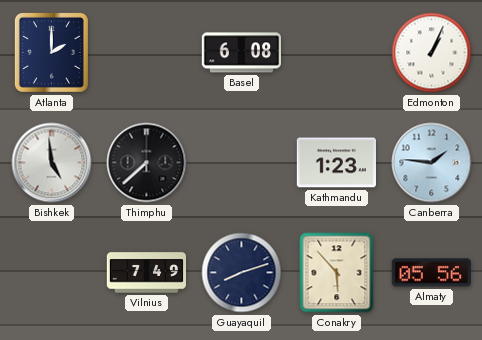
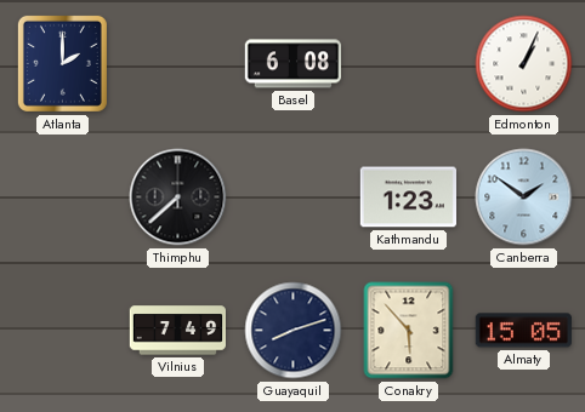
Bishkek: 4:59 -> none (52, 163)
Canberra: 1:46 -> 1:51 (524, 198)
Almaty: 05:56 -> 15:05 (523, 331)
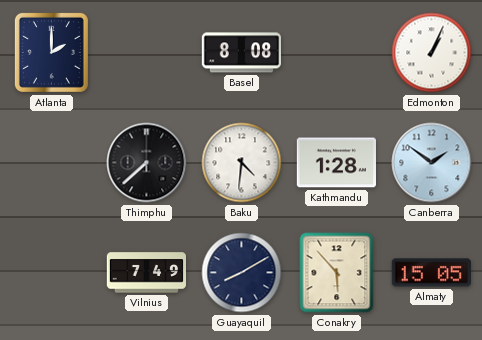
Basel: 6:08 -> 8:08 (241, 53)
Baku: none -> 4:31 (242, 163)
Kathmandu: 1:23 -> 1:28 (336, 163)
Guayaquil: 8:12 -> 8:10 (242, 273)
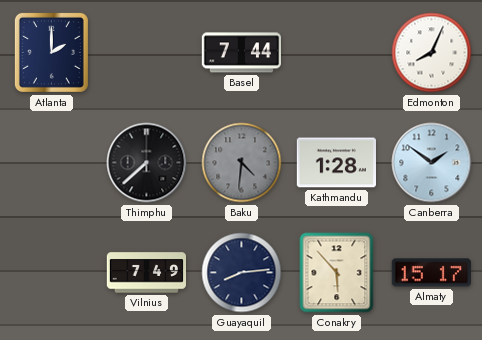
Basel: 8:08 -> 7:44 (241, 53)
Edmonton: 1:04 -> 8:04 (432, 53)
Baku dial: white -> grey (242, 163)
Guayaquil: 8:10 -> 8:14 (242, 273)
Almaty: 15:05 -> 15:17 (431, 273)
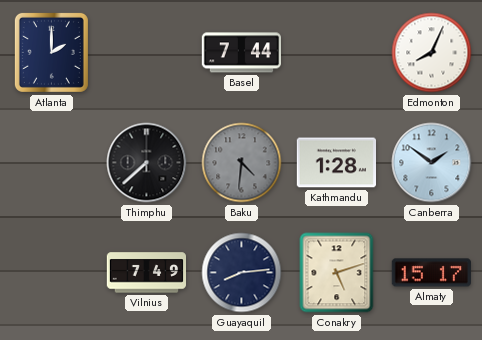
Conakry: 5:53 -> 5:12 (337, 273)
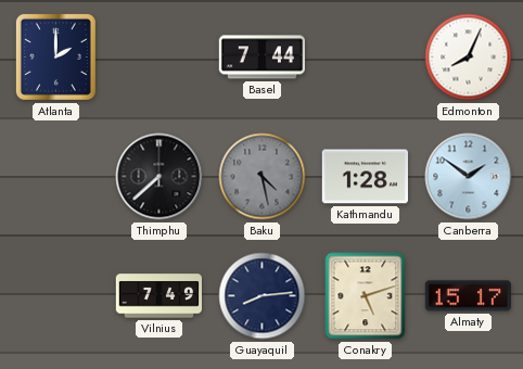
Baku: 4:31 -> 4:28 (263, 177)
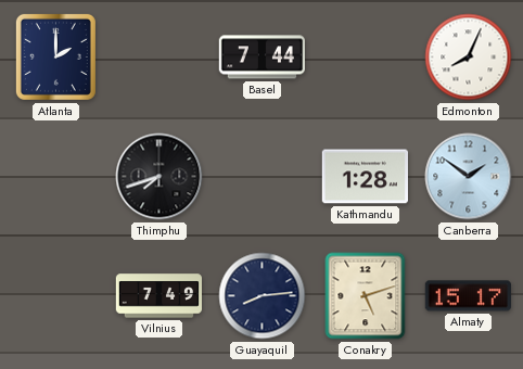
Thimphu: 7:38 -> 7:42 (160, 177)
Baku: 4:28 -> none (263, 177)
